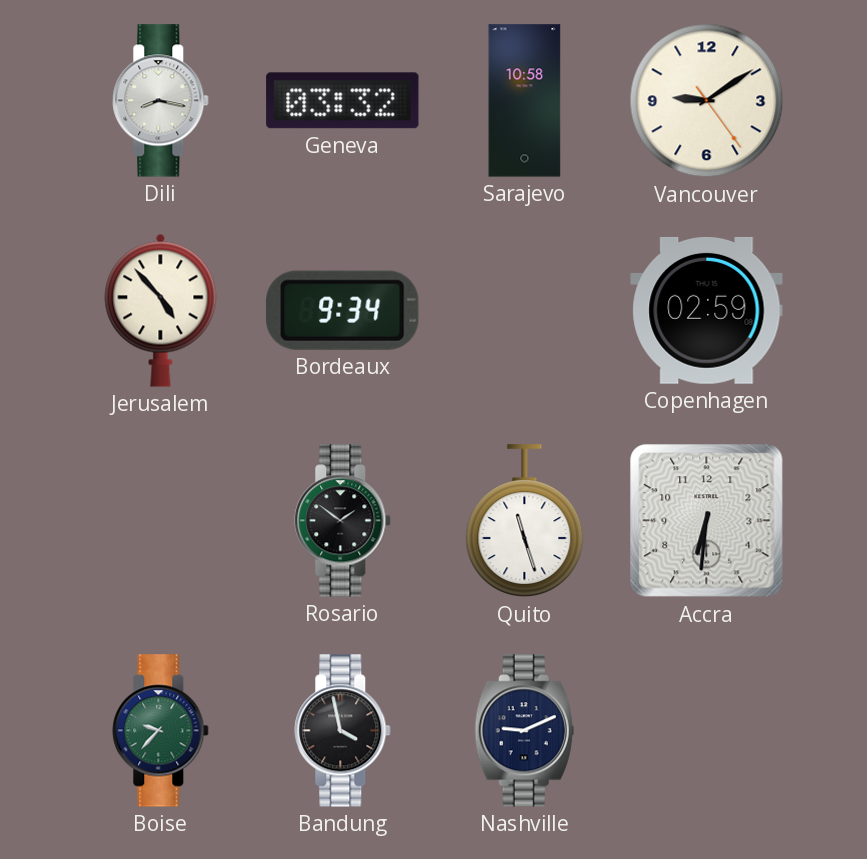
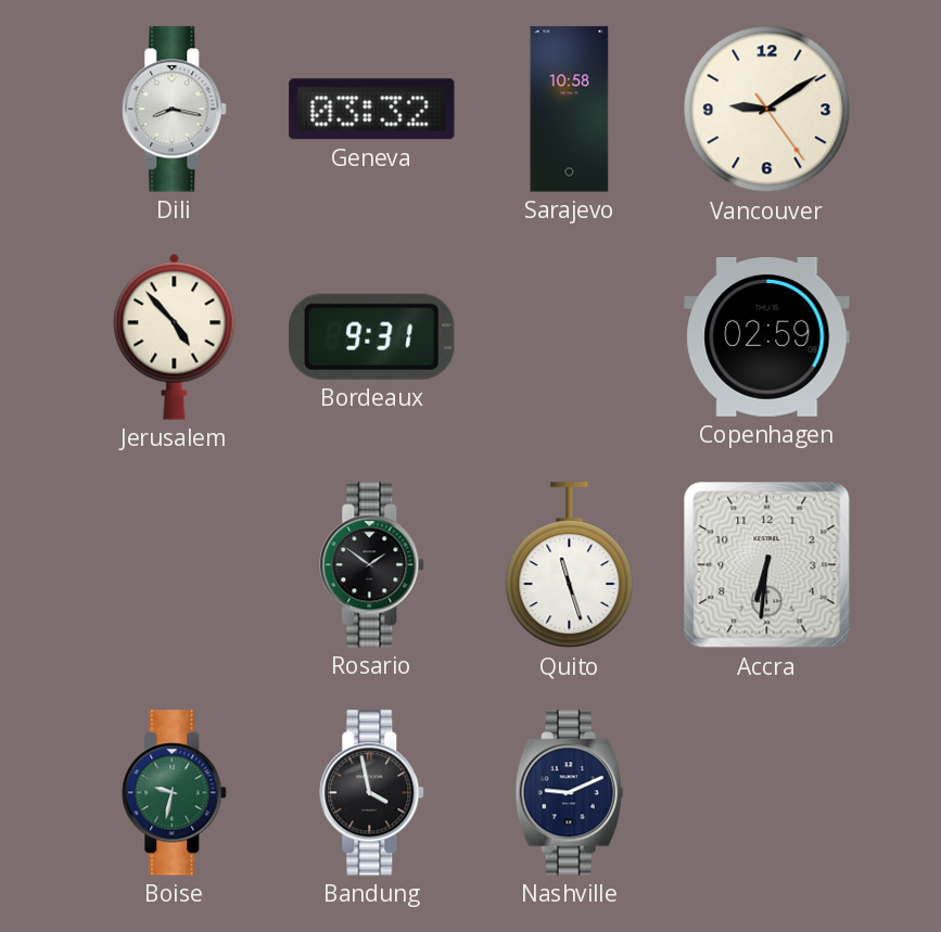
Bordeaux: 9:34 -> 9:31 (372, 336)
Boise: 9:37 -> 9:32 (175, 793)
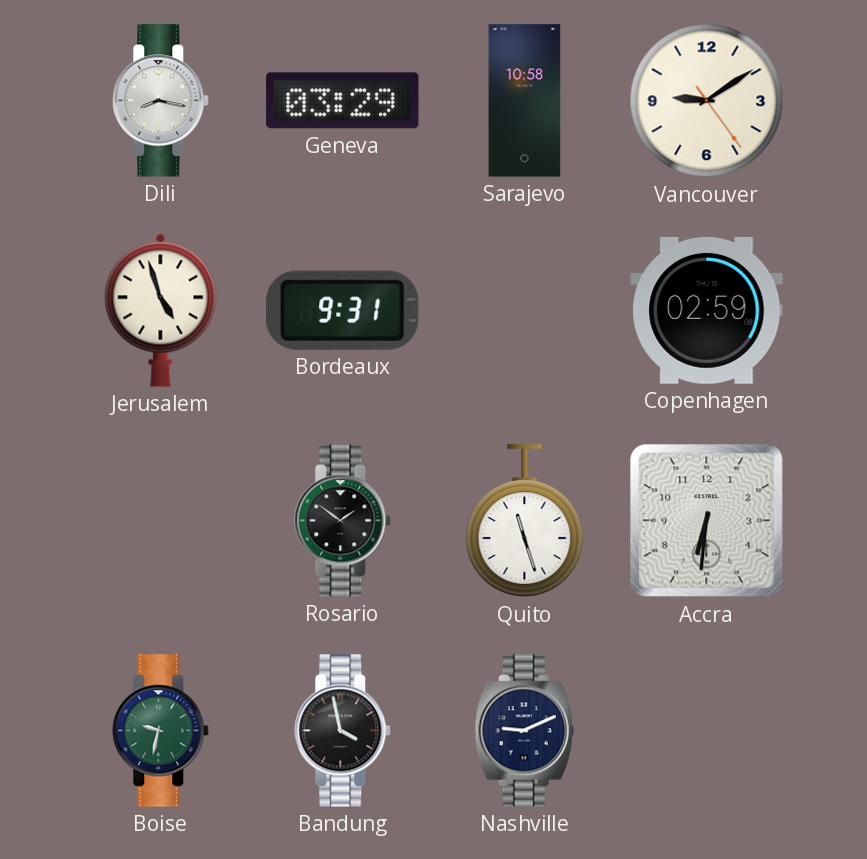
Geneva: 03:32 -> 03:29 (343, 101)
Jerusalem: 4:53 -> 4:57 (161, 310)
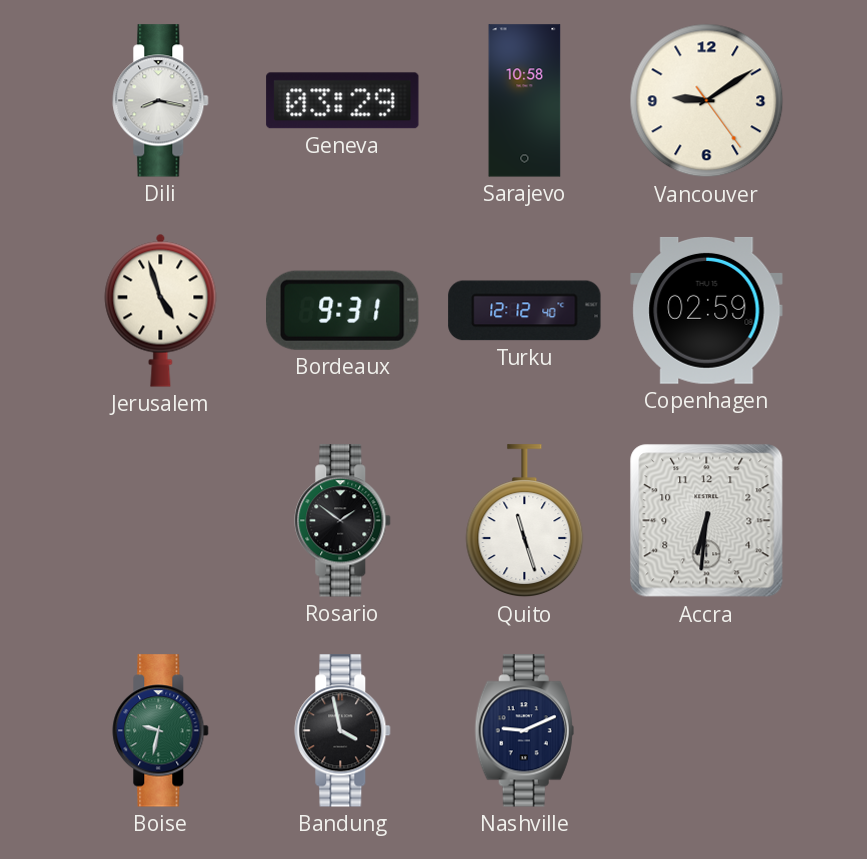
Turku: none -> 12:12 (525, 311)
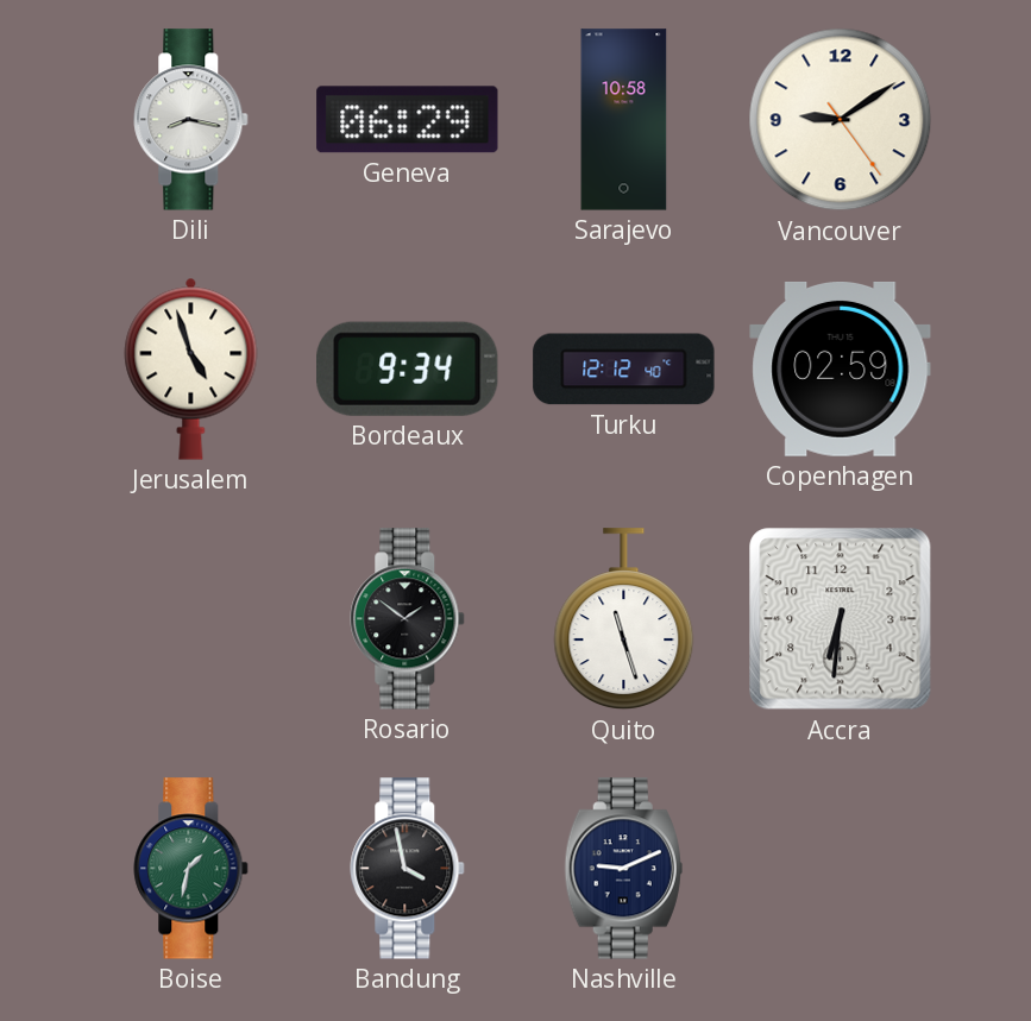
Geneva: 03:29 -> 06:29 (408, 120)
Bordeaux: 9:31 -> 9:34 (408, 368)
Boise: 9:32 -> 1:32 (191, 869)
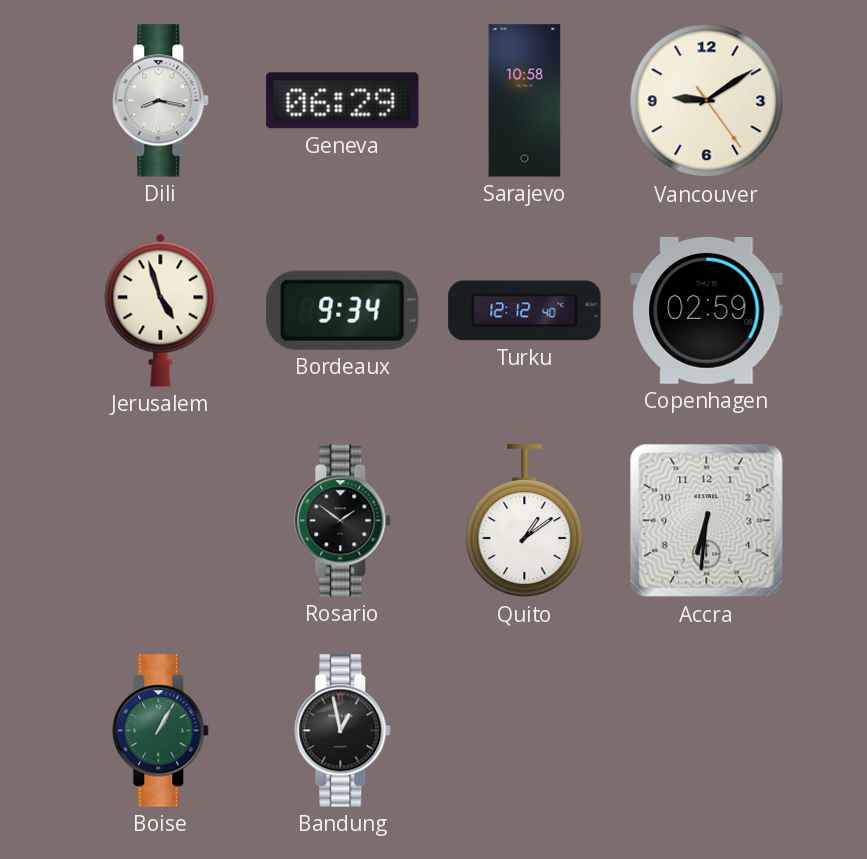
Quito: 11:27 -> 1:09 (525, 521)
Boise: 1:32 -> 1:05 (161, 731)
Bandung: 3:58 -> 12:58 (343, 731)
Nashville: 9:11 -> none (623, 869)
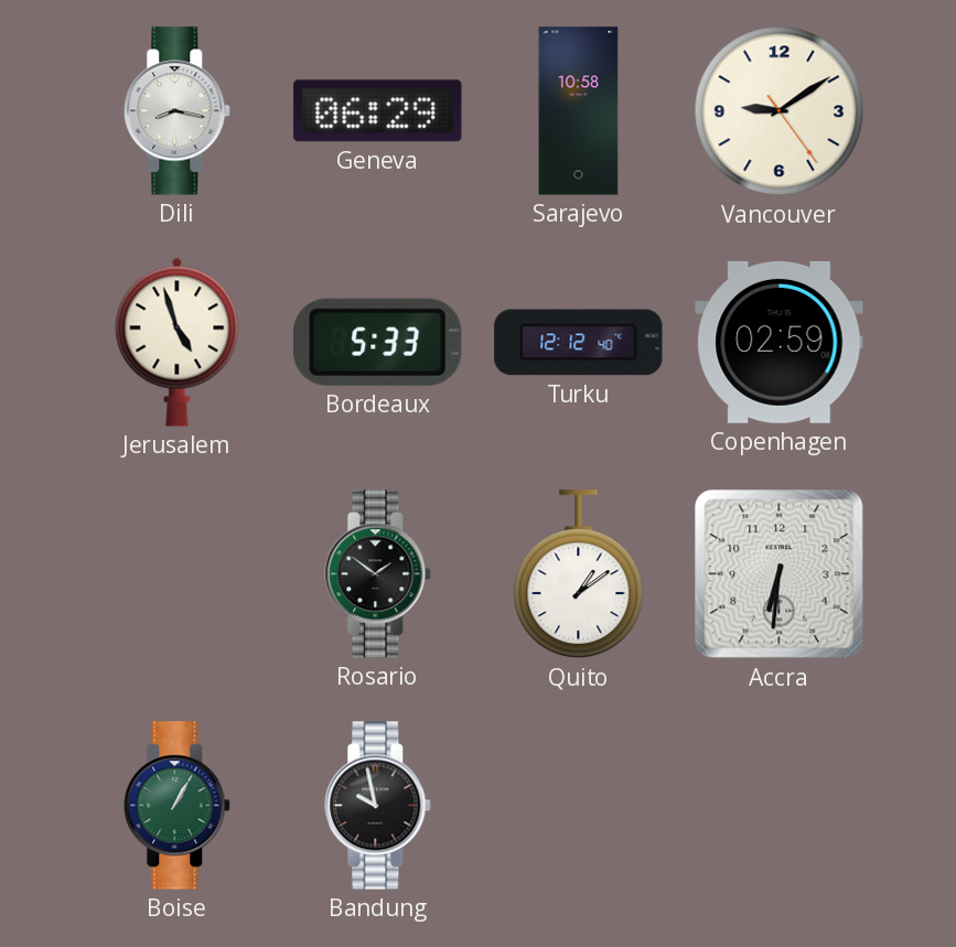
Bordeaux: 9:34 -> 5:33 (378, 342)
Bandung: 12:58 -> 9:58 (378, 806)
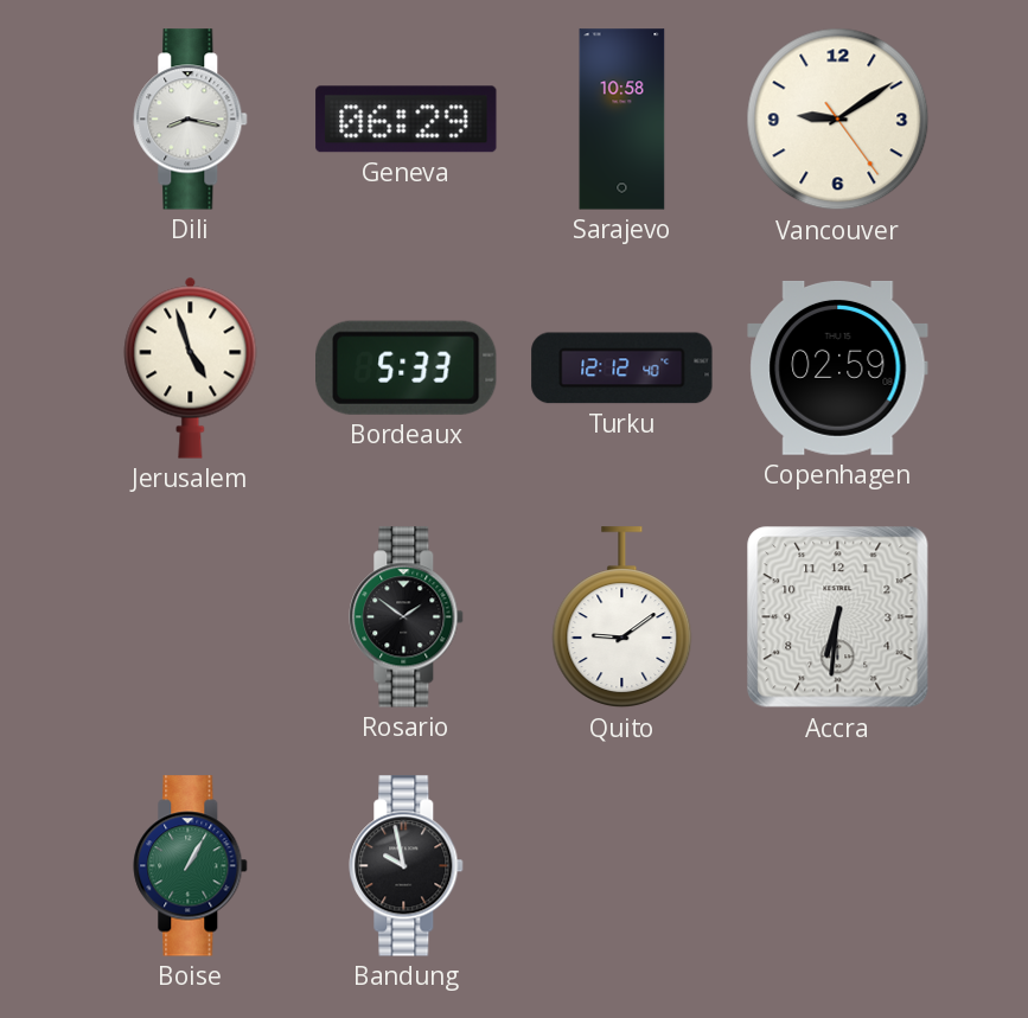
Quito: 1:09 -> 9:09 (622, 617)
